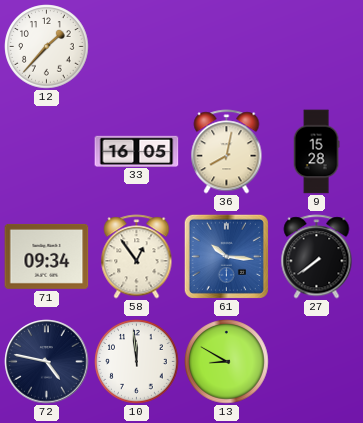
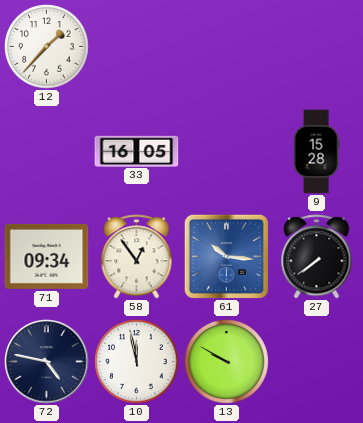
36: 8:02 -> none (227, 152)
10: 11:59 -> 11:58 (137, 362)
13: 8:50 -> 9:50 (227, 362)
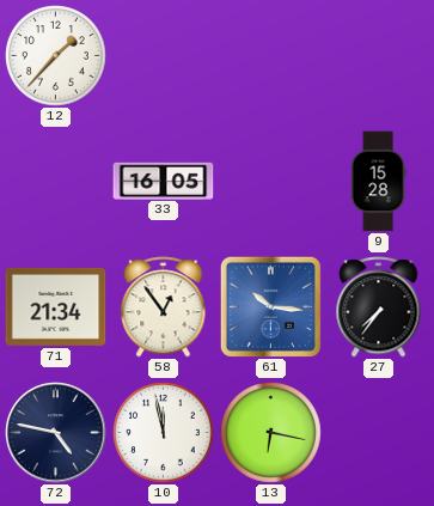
71: 09:34 -> 21:34 (56, 306)
27: 7:39 -> 7:36 (379, 307)
13: 9:50 -> 6:17 (271, 433)
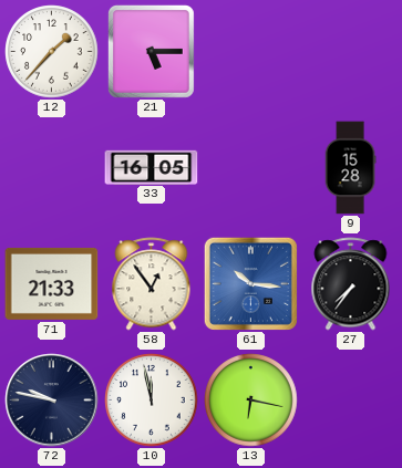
21: none -> 5:15 (151, 51)
71: 21:34 -> 21:33 (52, 283)
72: 4:47 -> 9:47 (52, 401)
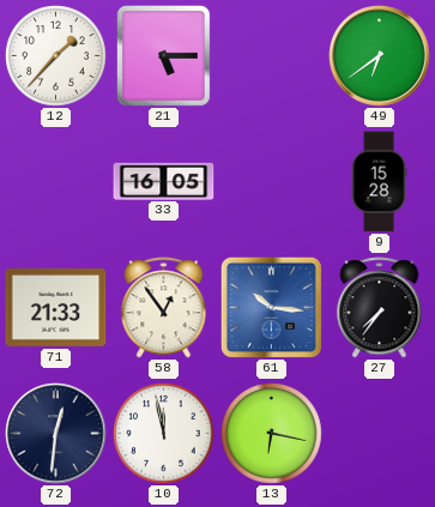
49: none -> 6:39 (380, 56)
72: 9:47 -> 12:31 (56, 434)
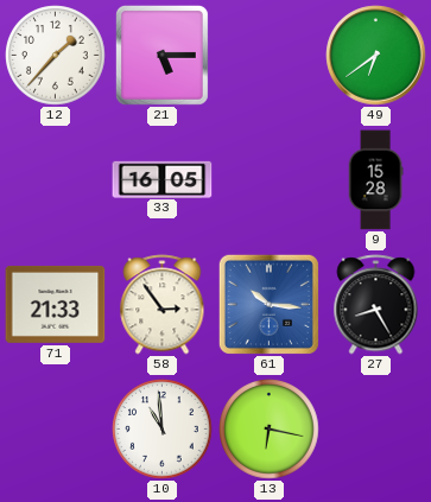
58: 12:54 -> 2:54 (163, 305)
27: 7:36 -> 8:25 (376, 305)
72: 12:31 -> none (56, 434)
10: 11:58 -> 10:59 (163, 430)
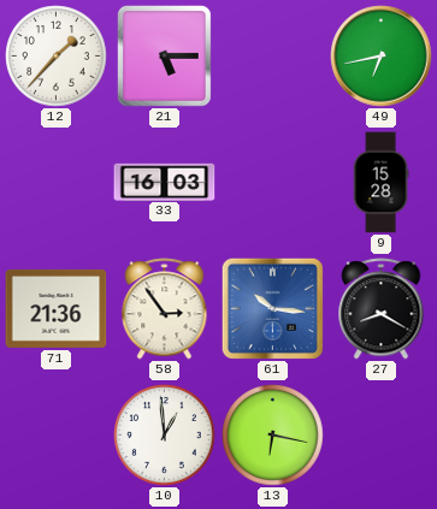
49: 6:39 -> 6:43 (382, 57)
33: 16:05 -> 16:03 (165, 182)
71: 21:33 -> 21:36 (57, 308)
27: 8:25 -> 8:20 (382, 309)
10: 10:59 -> 12:59 (165, 436)
